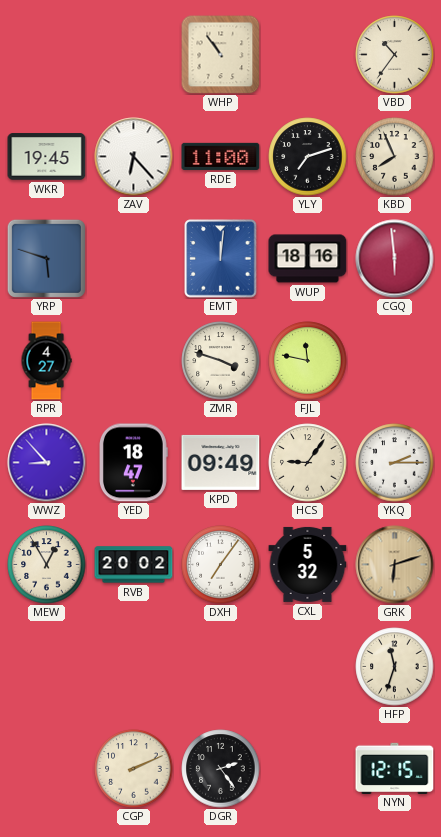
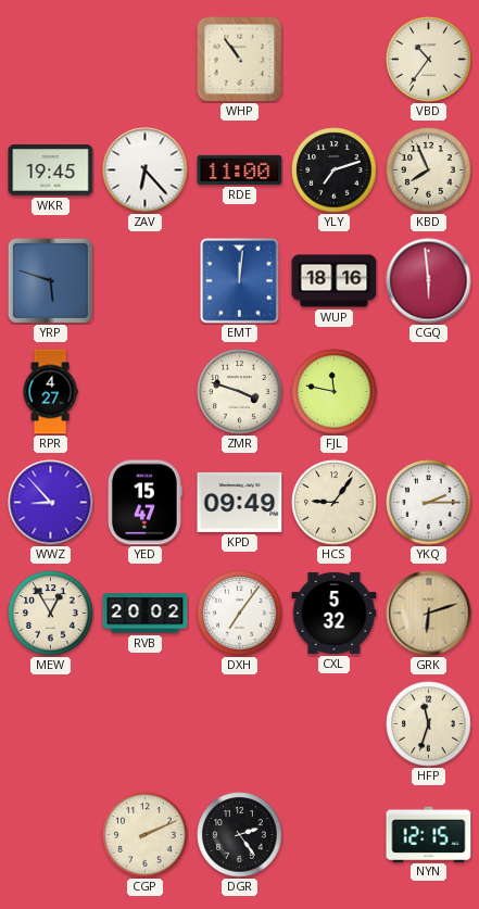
YED: 18:47 -> 15:47 (146, 503)
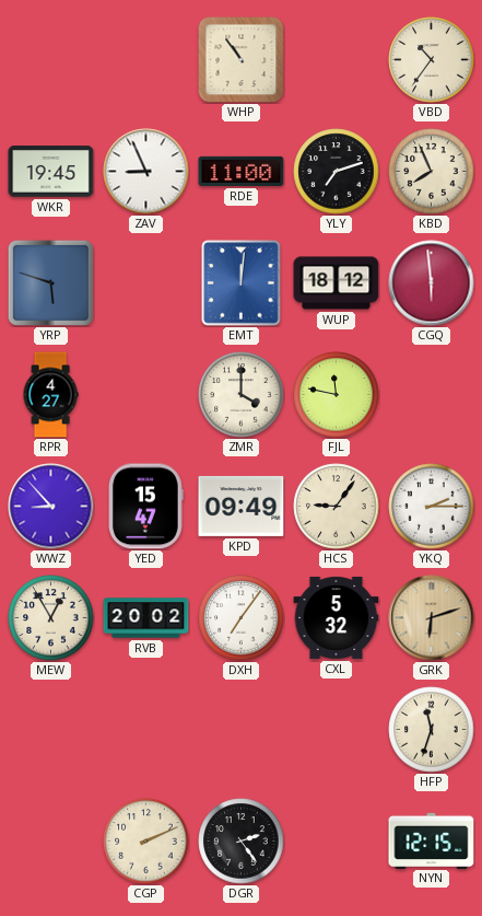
ZAV: 6:23 -> 8:56 (146, 172)
WUP: 18:16 -> 18:12 (337, 283)
ZMR: 3:48 -> 4:00 (242, 395)
